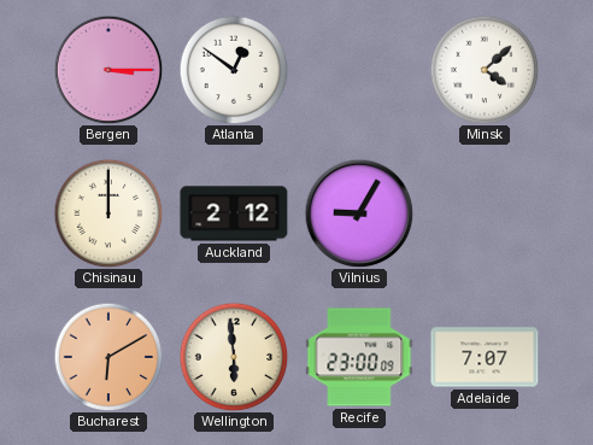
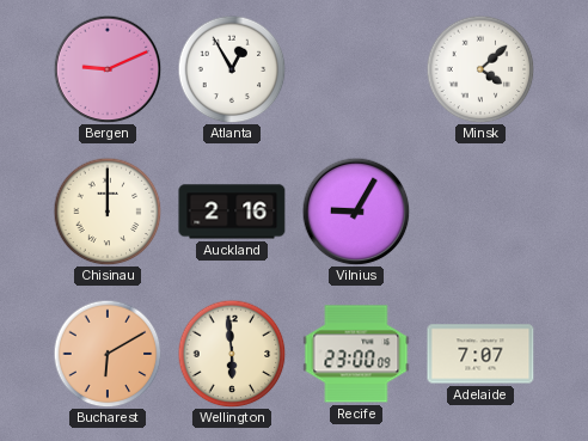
Bergen: 3:15 -> 9:11 (108, 69)
Atlanta: 12:51 -> 12:55 (232, 69)
Auckland: 2:12 -> 2:16 (232, 212)
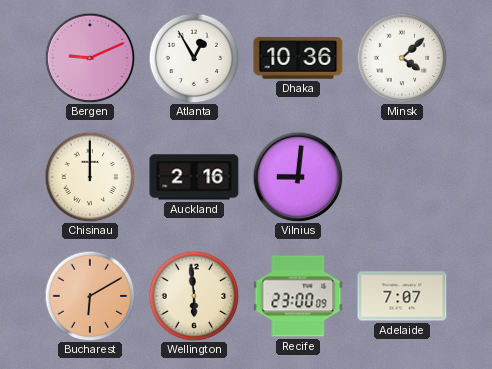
Dhaka: none -> 10:36 (298, 58)
Vilnius: 9:05 -> 9:01 (298, 177)
